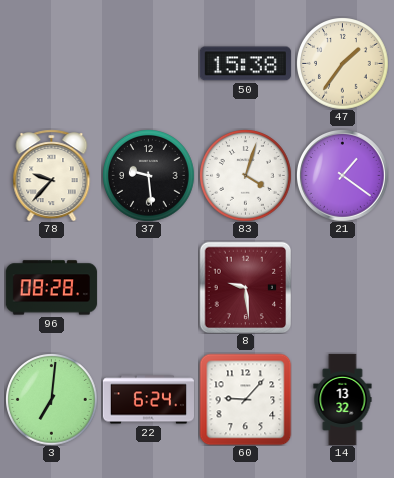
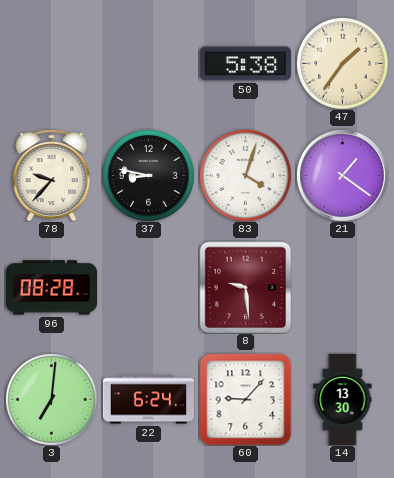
50: 15:38 -> 5:38 (245, 64)
37: 9:29 -> 8:47 (149, 176)
14: 13:32 -> 13:30 (343, 399)
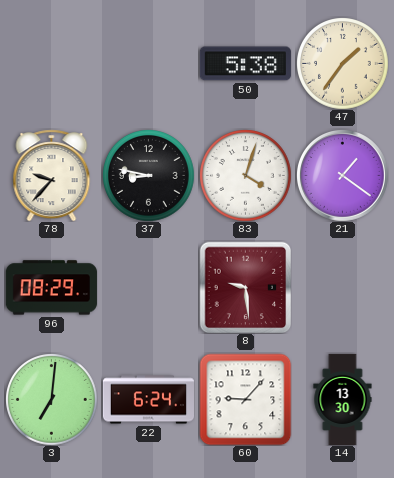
96: 08:28 -> 08:29 (51, 288)
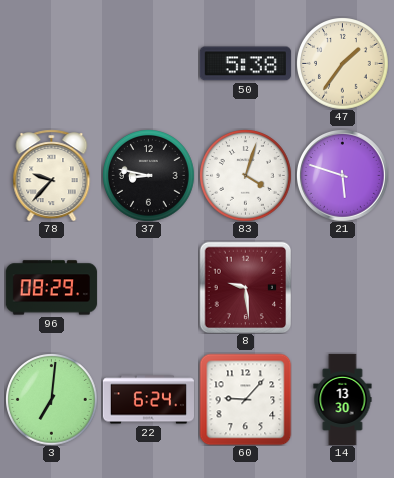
21: 1:21 -> 5:48 (342, 175)
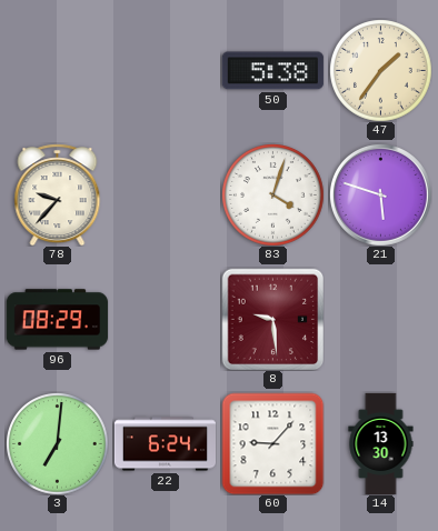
37: 8:47 -> none (149, 176)
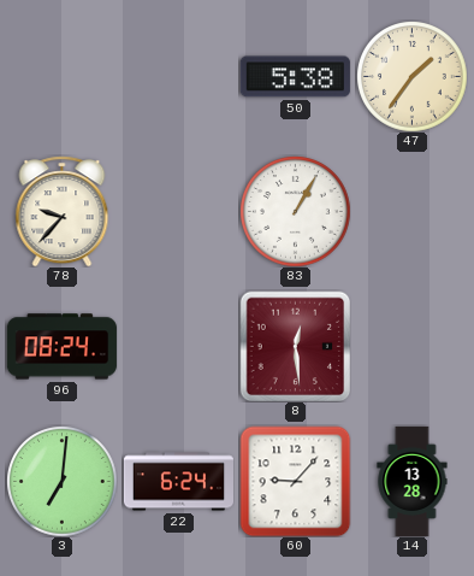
83: 4:03 -> 1:05 (296, 212)
21: 5:48 -> none (380, 194)
96: 08:29 -> 08:24 (61, 347)
8: 9:29 -> 12:29 (295, 346)
14: 13:30 -> 13:28 (413, 481)
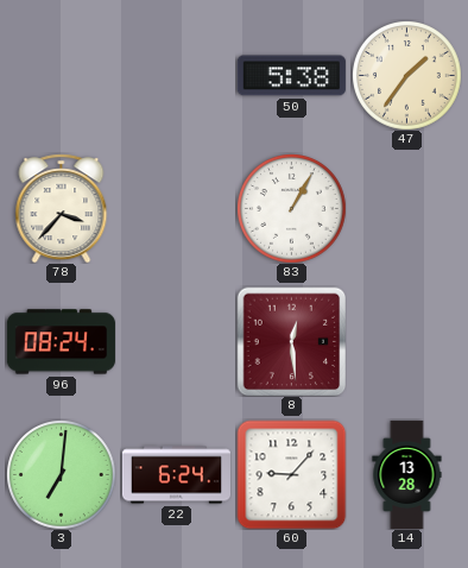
78: 9:37 -> 3:37 (62, 208)
